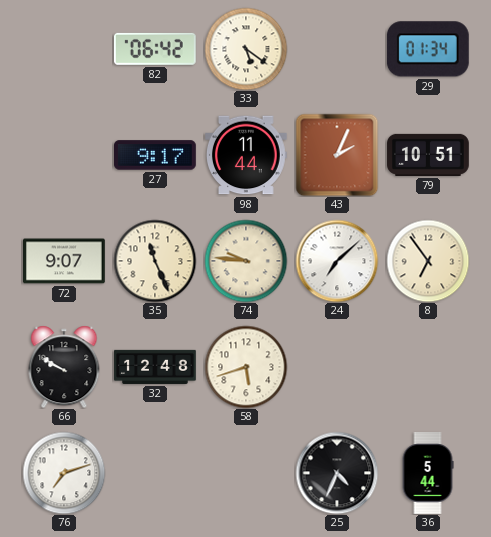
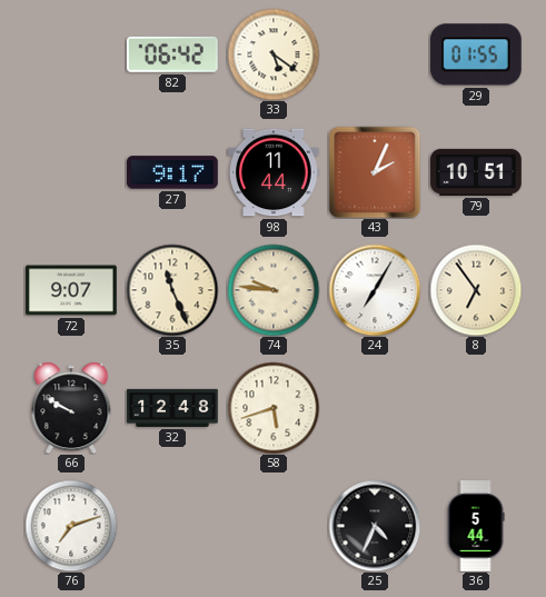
29: 01:34 -> 01:55 (476, 54)
24: 7:08 -> 7:05 (375, 290)
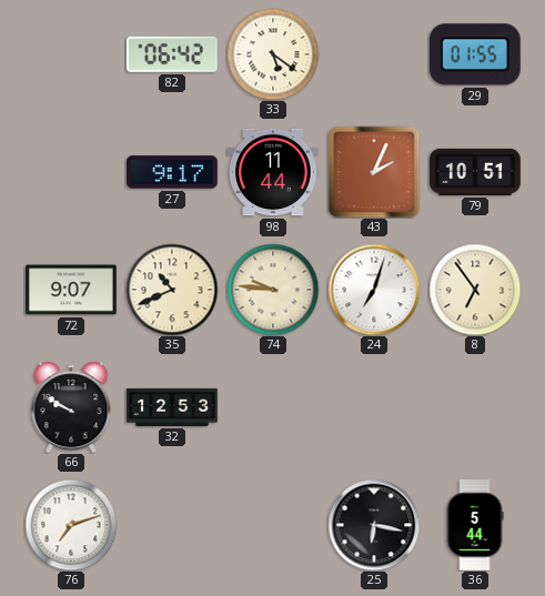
35: 11:26 -> 10:41 (172, 290)
24: 7:05 -> 7:03 (374, 290)
32: 12:48 -> 12:53 (172, 407)
58: 5:42 -> none (274, 408)
25: 4:34 -> 6:17 (374, 525)
